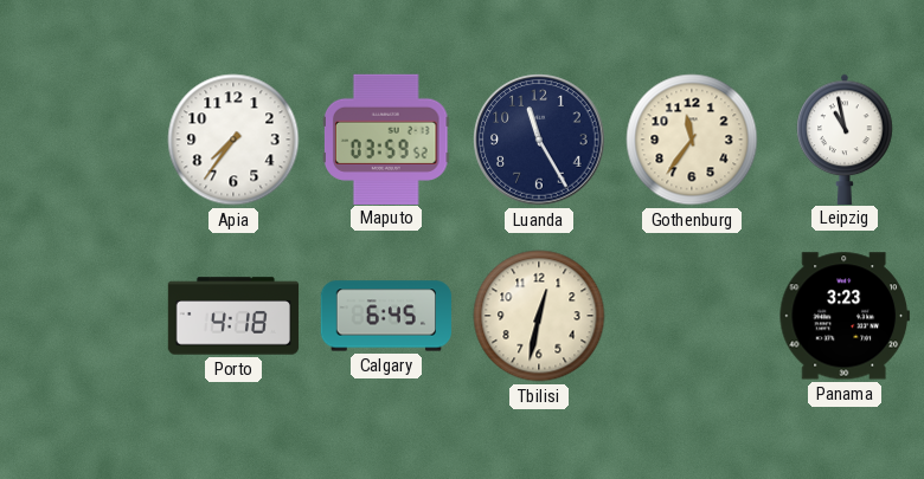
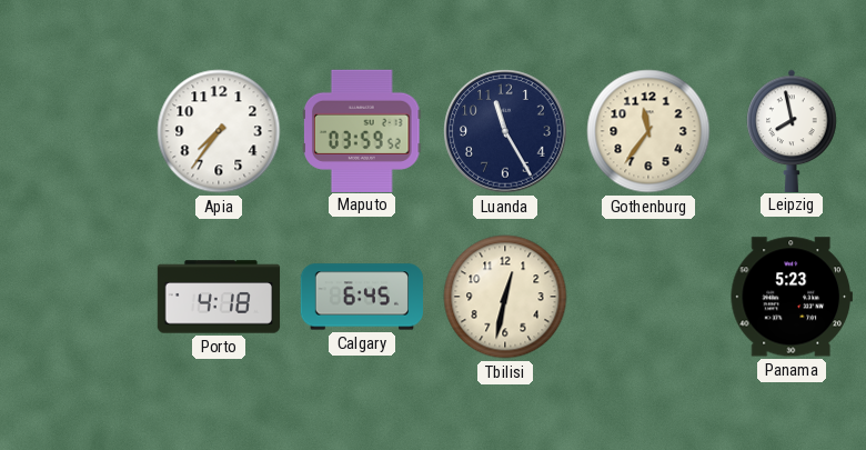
Leipzig: 10:58 -> 7:58 (792, 130)
Panama: 3:23 -> 5:23 (792, 297)
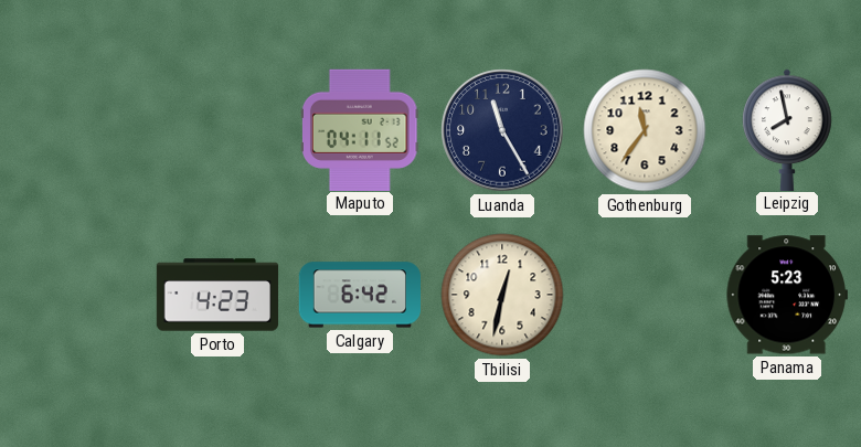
Apia: 7:36 -> none (219, 131)
Maputo: 03:59 -> 04:11 (361, 129)
Porto: 4:18 -> 4:23 (217, 295)
Calgary: 6:45 -> 6:42 (359, 295)
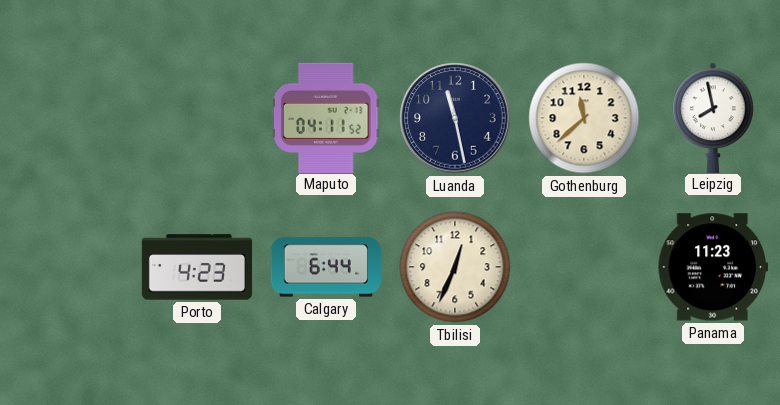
Luanda: 11:25 -> 11:28 (455, 118)
Gothenburg: 11:36 -> 11:38 (584, 118)
Calgary: 6:42 -> 6:44 (325, 267)
Tbilisi: 12:32 -> 12:34 (455, 267)
Panama: 5:23 -> 11:23 (713, 267)
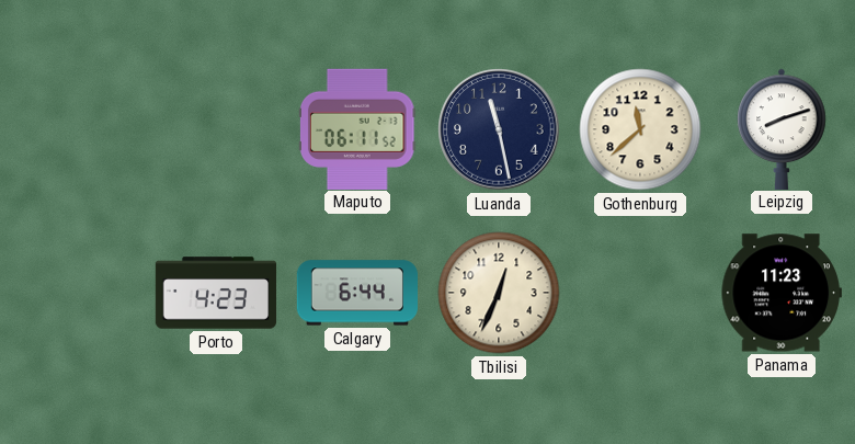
Maputo: 04:11 -> 06:11 (358, 128)
Leipzig: 7:58 -> 8:12 (782, 128)
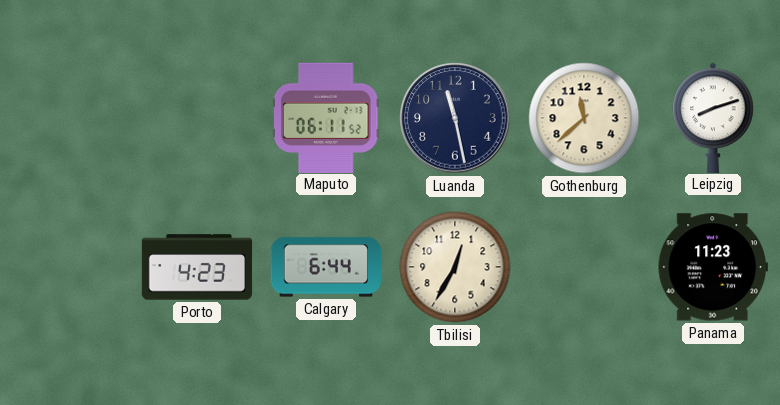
Tbilisi: 12:34 -> 12:35 (455, 267)
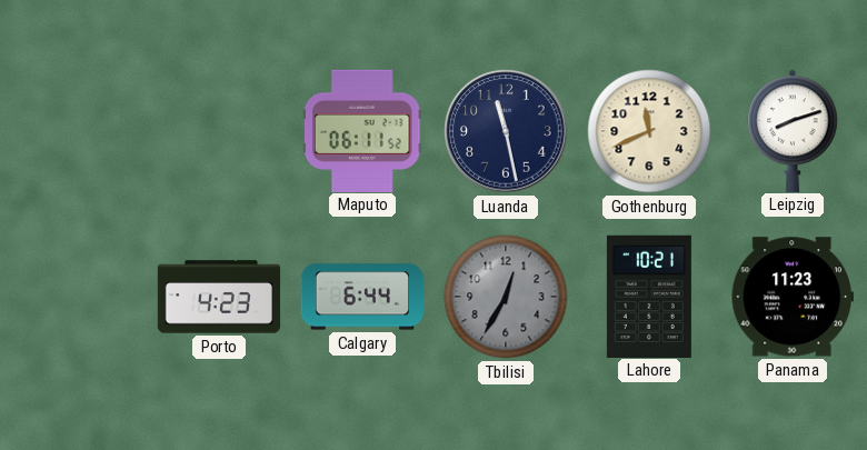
Gothenburg: 11:38 -> 11:41 (649, 131)
Tbilisi dial: cream -> grey (506, 297)
Lahore: none -> 10:21 (649, 296)
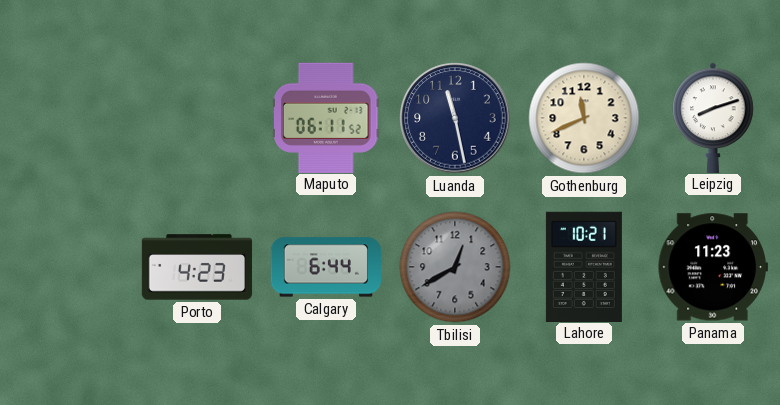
Tbilisi: 12:35 -> 12:40 (455, 267)
